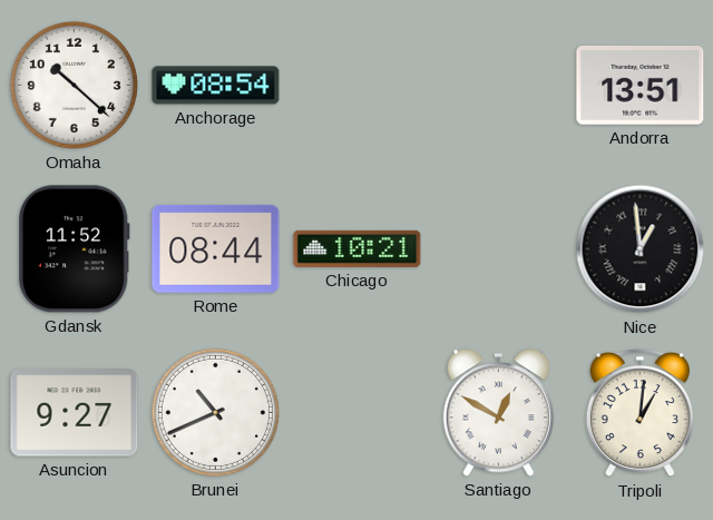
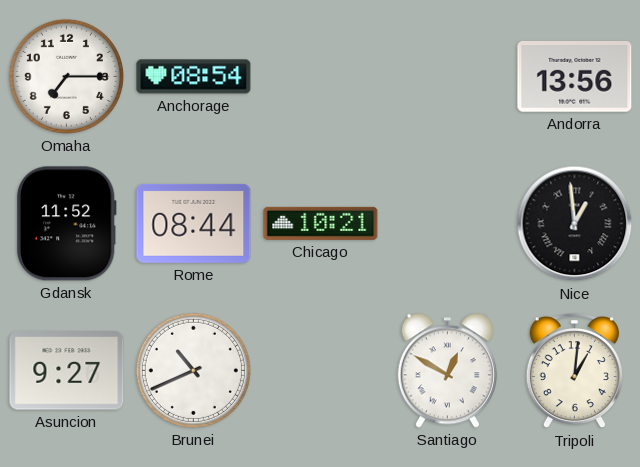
Omaha: 10:22 -> 7:15 (66, 76)
Andorra: 13:51 -> 13:56 (575, 77)
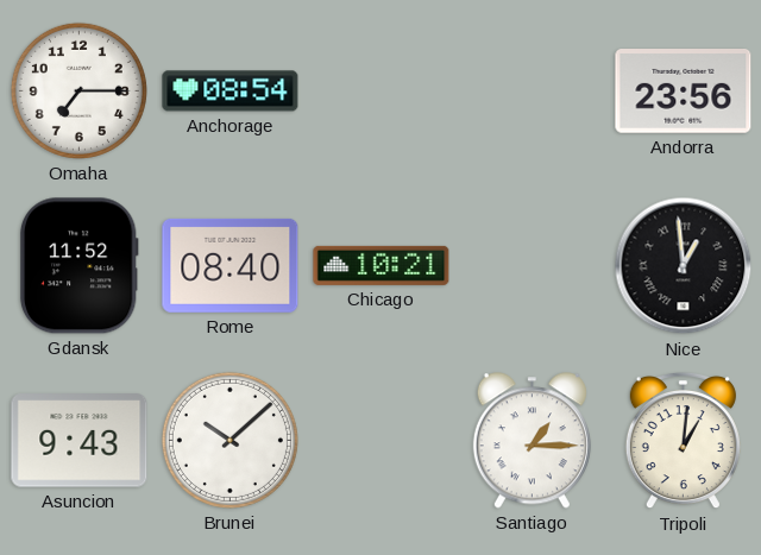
Andorra: 13:56 -> 23:56 (684, 92)
Rome: 08:44 -> 08:40 (231, 265)
Asuncion: 9:27 -> 9:43 (80, 441)
Brunei: 10:41 -> 10:08 (229, 440)
Santiago: 12:50 -> 1:15 (532, 441)
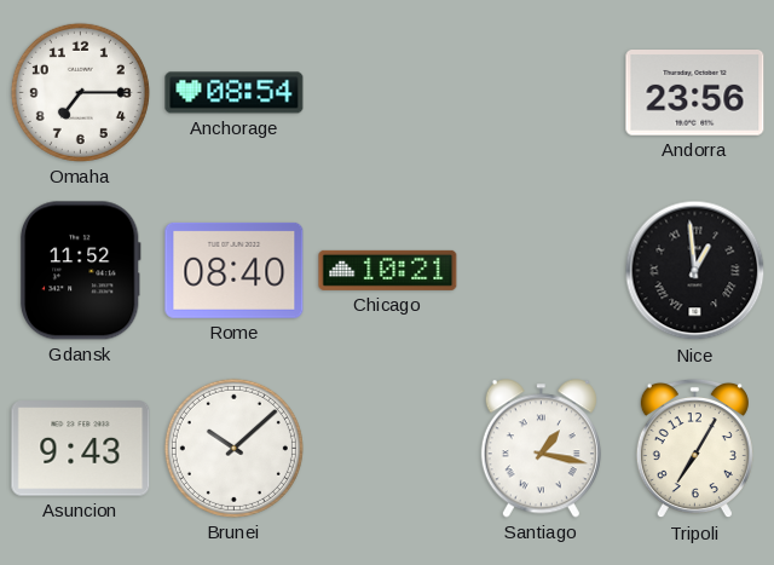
Santiago: 1:15 -> 1:17 (541, 449)
Tripoli: 1:01 -> 7:05 (694, 449)
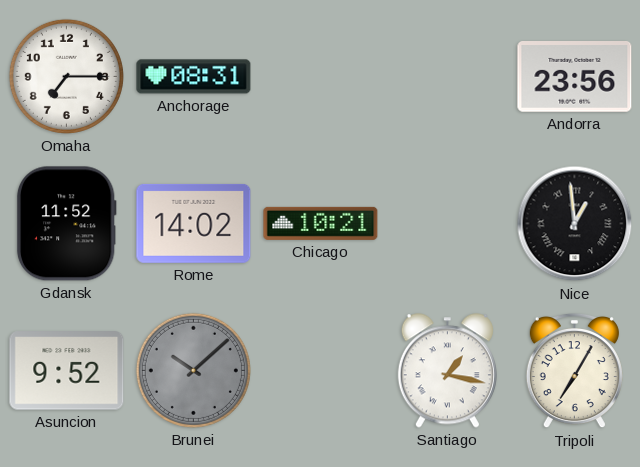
Anchorage: 08:54 -> 08:31 (194, 77)
Rome: 08:40 -> 14:02 (194, 223)
Asuncion: 9:43 -> 9:52 (67, 371)
Brunei dial: white -> grey (193, 370)
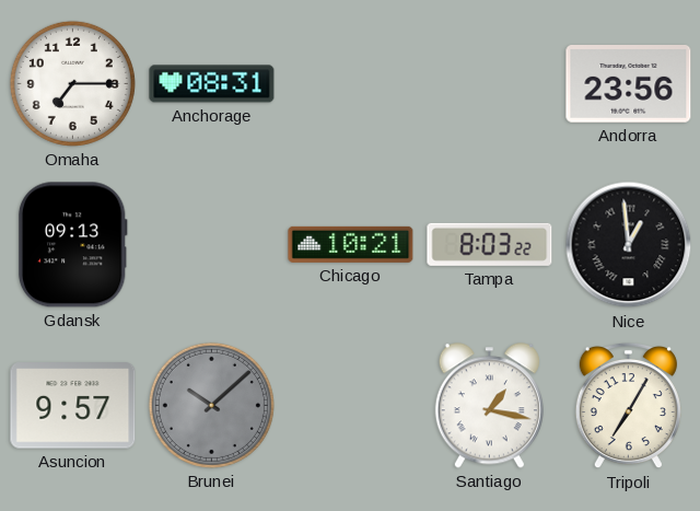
Gdansk: 11:52 -> 09:13 (72, 245)
Rome: 14:02 -> none (194, 223)
Tampa: none -> 8:03 (490, 244)
Asuncion: 9:52 -> 9:57 (73, 406)
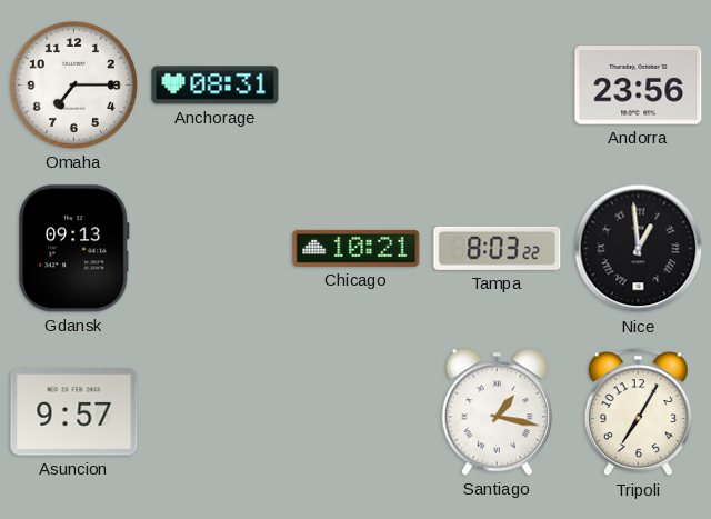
Brunei: 10:08 -> none (211, 405)
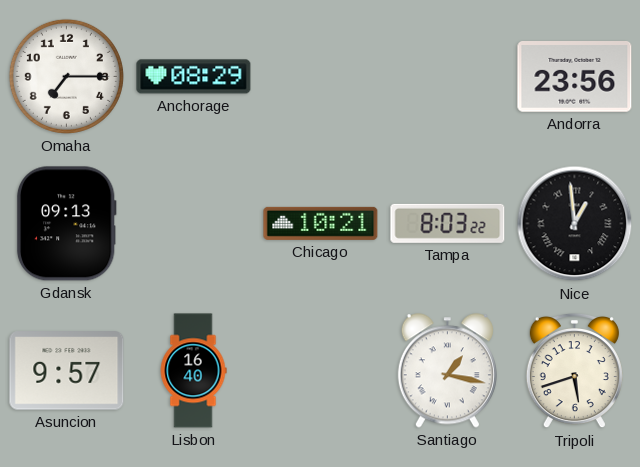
Anchorage: 08:31 -> 08:29 (194, 77)
Lisbon: none -> 16:40 (193, 371)
Tripoli: 7:05 -> 5:42 (574, 371)
